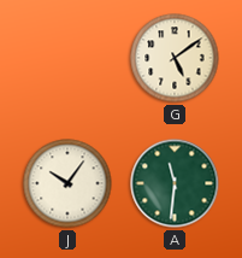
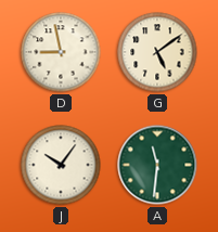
D: none -> 8:58 (61, 52)
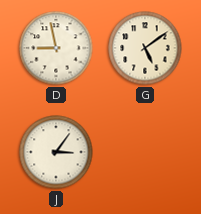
J: 10:06 -> 3:06 (56, 152)
A: 11:31 -> none (157, 165)
